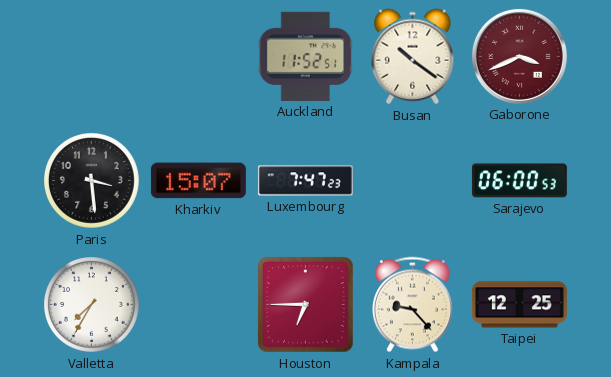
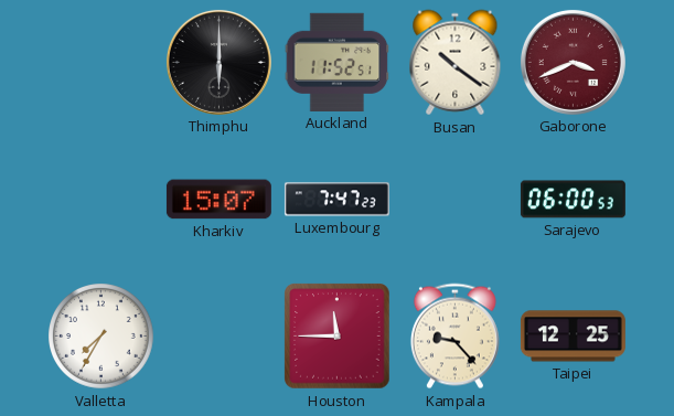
Thimphu: none -> 6:00 (218, 62)
Paris: 3:29 -> none (92, 181)
Houston: 6:45 -> 11:45 (338, 337)
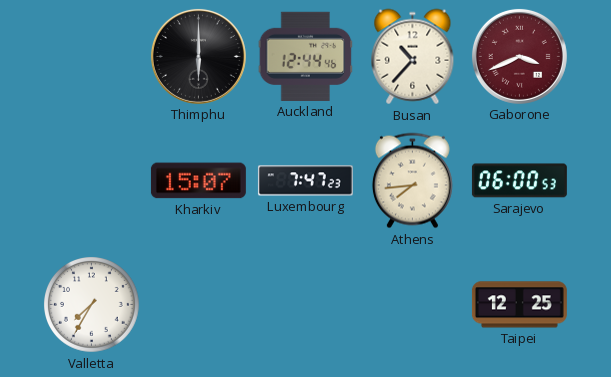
Auckland: 11:52 -> 12:44 (306, 56)
Busan: 10:21 -> 10:37 (413, 57)
Athens: none -> 7:44 (412, 181)
Houston: 11:45 -> none (338, 337)
Kampala: 9:23 -> none (454, 337)
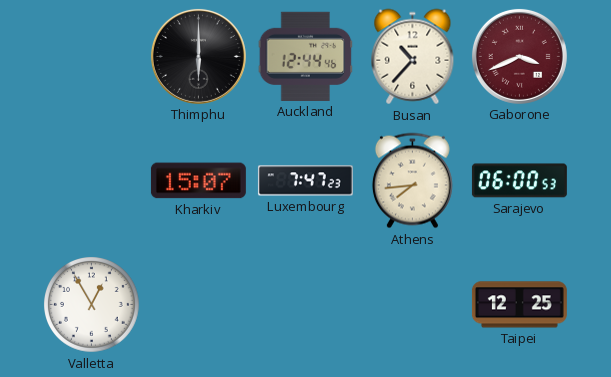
Valletta: 7:35 -> 12:55 (92, 305)
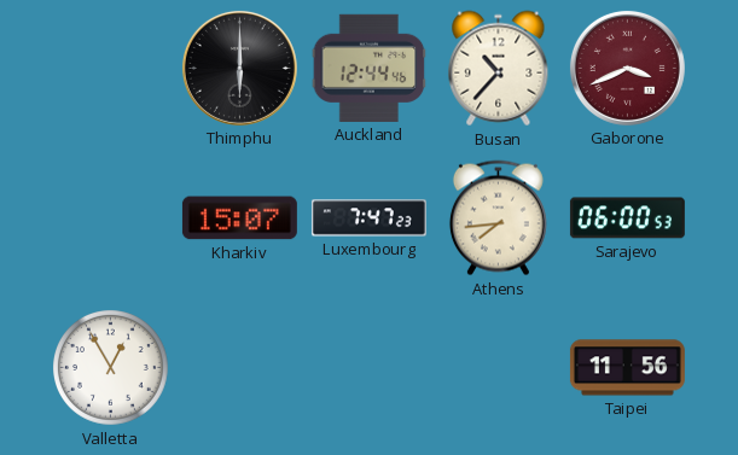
Taipei: 12:25 -> 11:56 (627, 368)
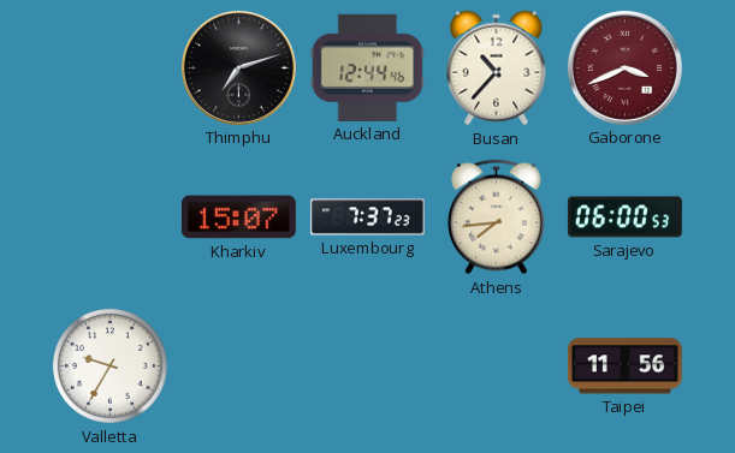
Thimphu: 6:00 -> 7:12 (238, 67)
Luxembourg: 7:47 -> 7:37 (367, 217)
Valletta: 12:55 -> 9:35 (111, 366)
